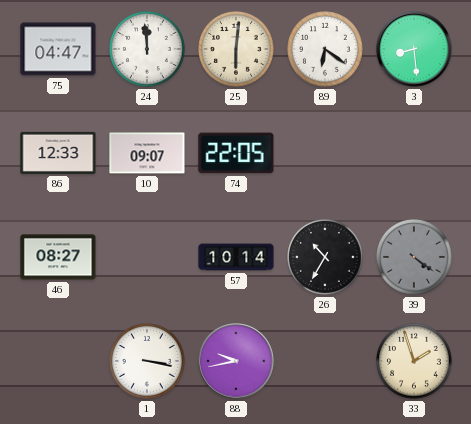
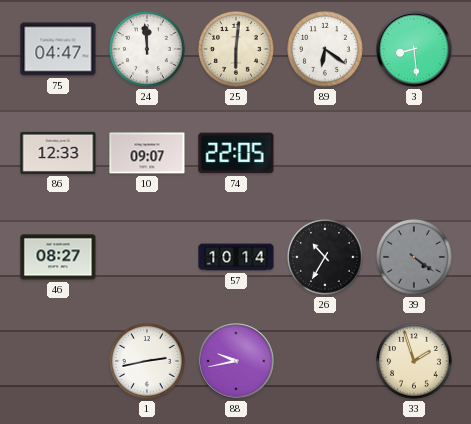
1: 3:17 -> 2:43 (148, 362)
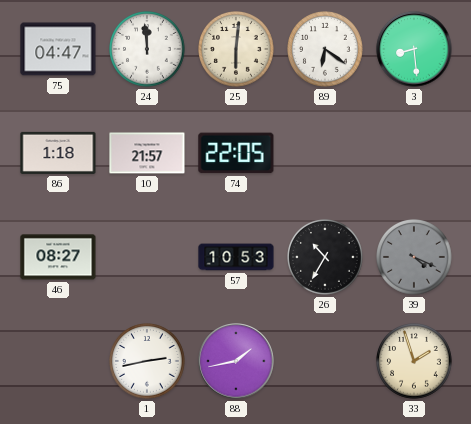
86: 12:33 -> 1:18 (58, 153)
10: 09:07 -> 21:57 (147, 153)
57: 10:14 -> 10:53 (236, 257)
39: 4:21 -> 4:19 (415, 258)
88: 9:43 -> 1:43 (236, 361)
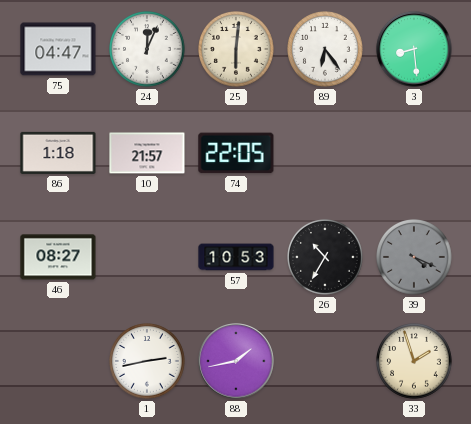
24: 11:59 -> 12:04 (148, 50)
89: 6:21 -> 6:24 (326, 50)
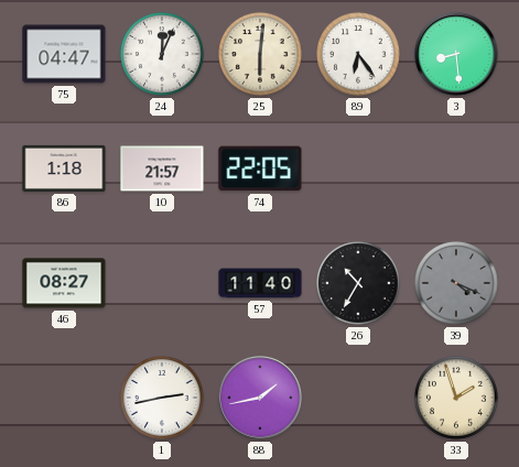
57: 10:53 -> 11:40 (260, 283)
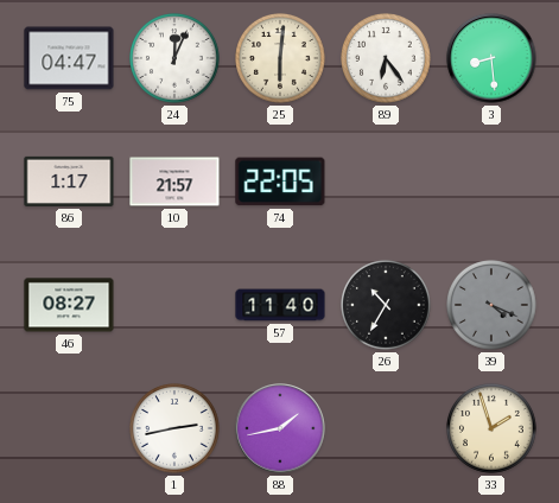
86: 1:18 -> 1:17 (69, 182)
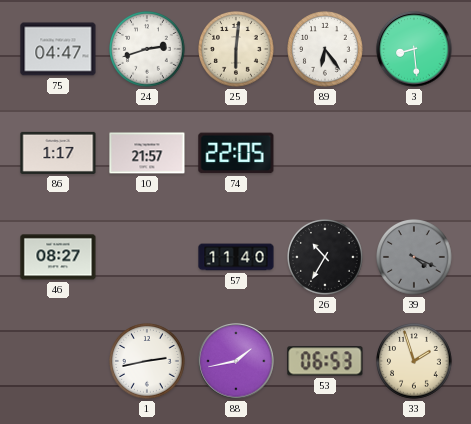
24: 12:04 -> 2:42 (148, 50)
53: none -> 06:53 (325, 361)
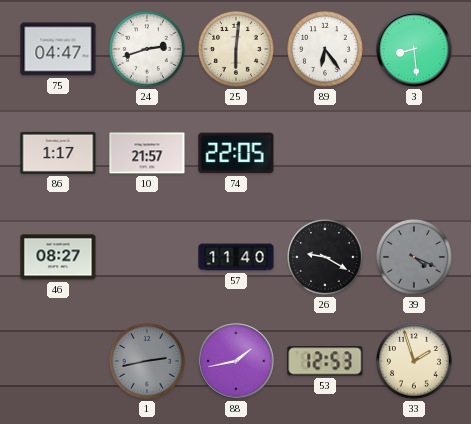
26: 10:35 -> 9:20 (326, 258)
1 dial: white -> grey (148, 362)
53: 06:53 -> 12:53 (325, 361)
